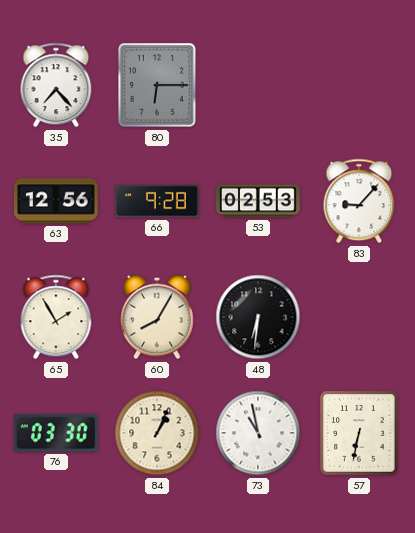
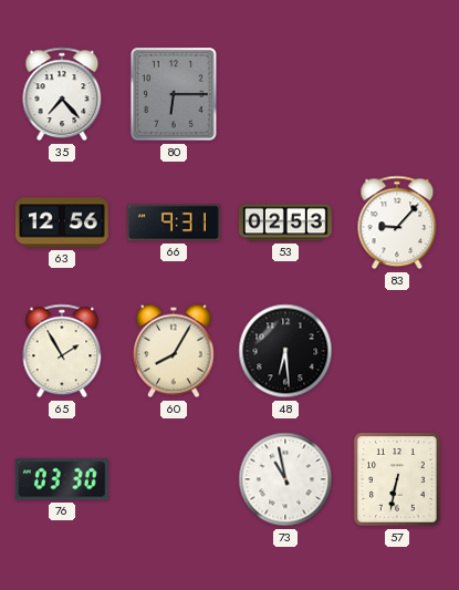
66: 9:28 -> 9:31 (175, 222)
48: 6:31 -> 6:29 (285, 351)
84: 1:04 -> none (157, 433)
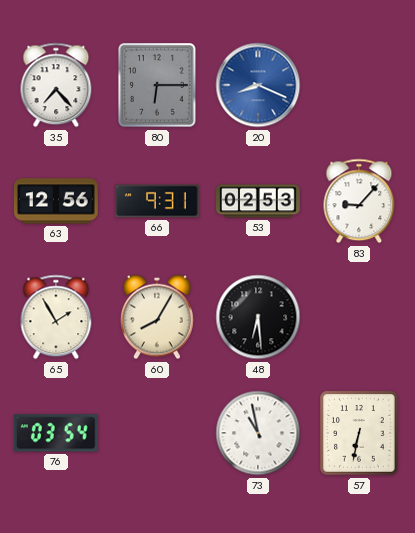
20: none -> 8:19 (258, 85)
76: 03:30 -> 03:54 (56, 433)
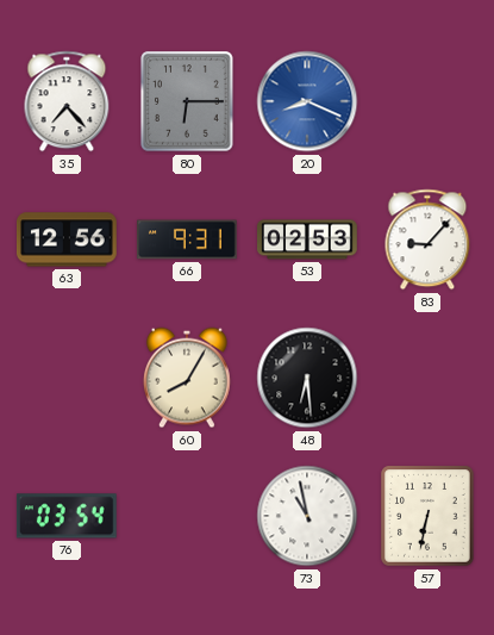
65: 1:55 -> none (56, 317)
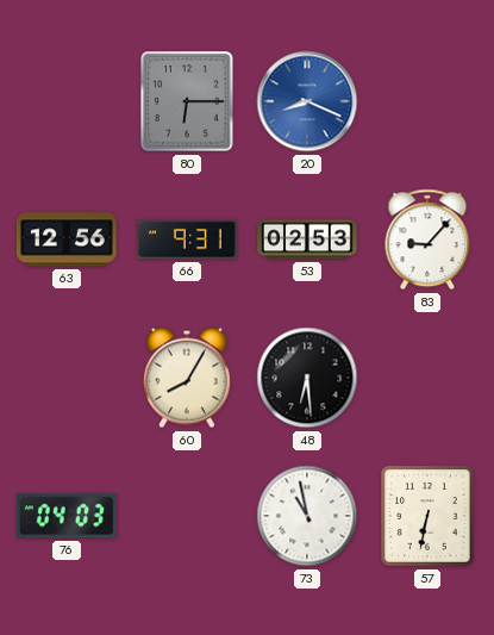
35: 7:23 -> none (67, 101)
76: 03:54 -> 04:03 (67, 516)
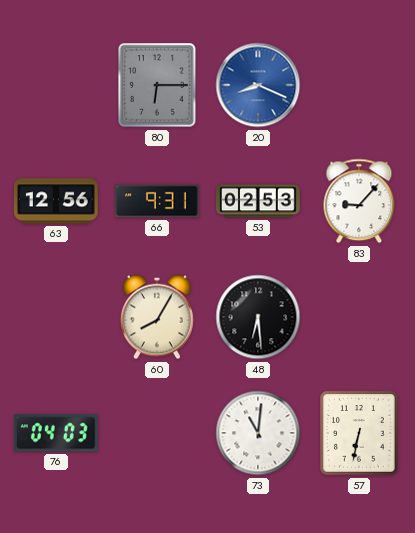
73: 10:58 -> 11:01 (258, 433)
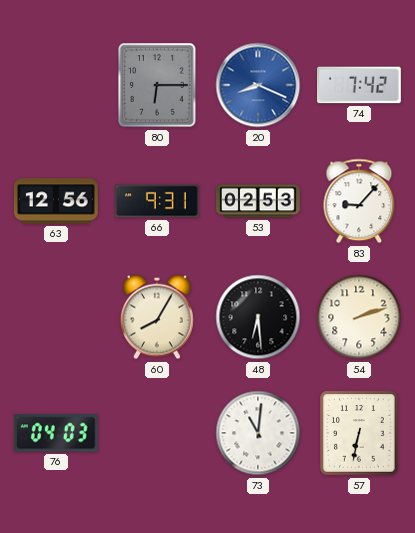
74: none -> 7:42 (360, 85)
54: none -> 2:12 (359, 317)
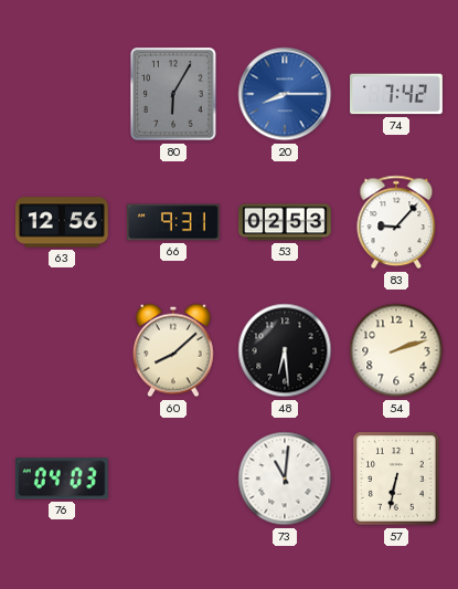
80: 6:15 -> 6:05 (173, 94)
20: 8:19 -> 8:15 (285, 94)
60: 8:05 -> 8:08 (173, 350)
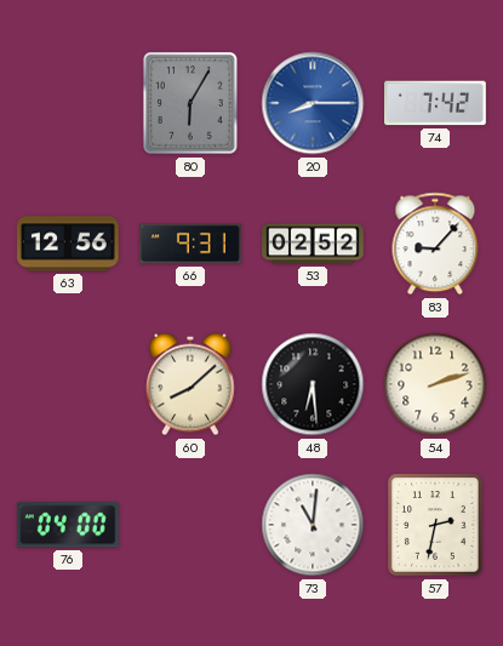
53: 02:53 -> 02:52 (314, 244)
76: 04:03 -> 04:00 (68, 525)
57: 6:32 -> 2:32 (435, 525)
